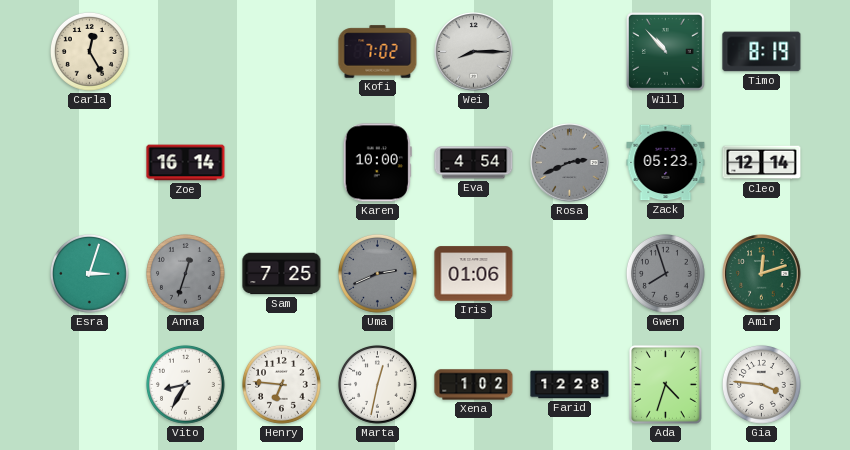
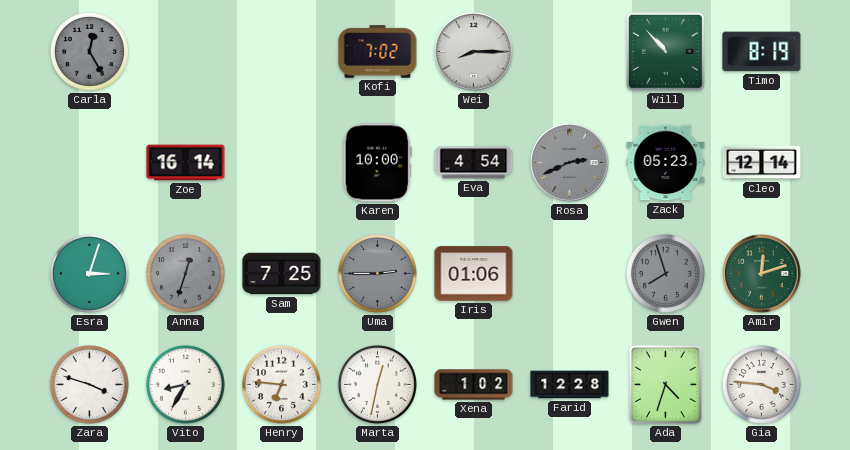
Carla dial: cream -> grey (89, 51)
Uma: 2:41 -> 2:45 (377, 273)
Zara: none -> 3:48 (89, 384)
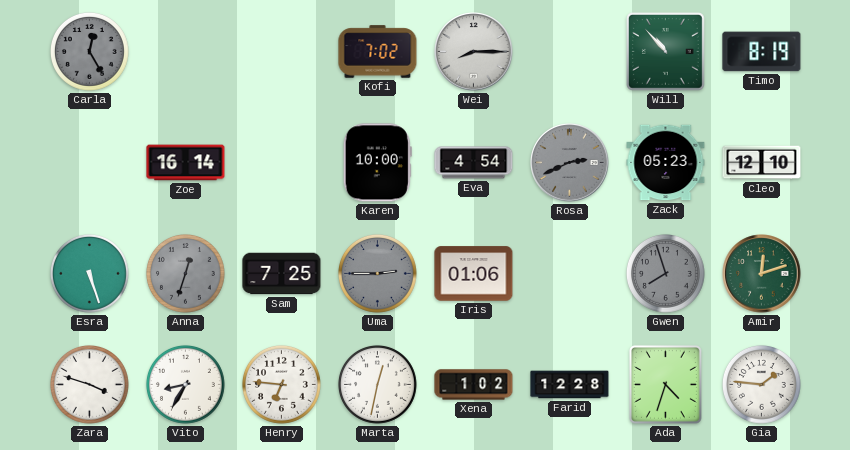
Cleo: 12:14 -> 12:10 (762, 163)
Esra: 3:03 -> 5:27 (89, 273)
Gia: 3:46 -> 1:46 (761, 384)
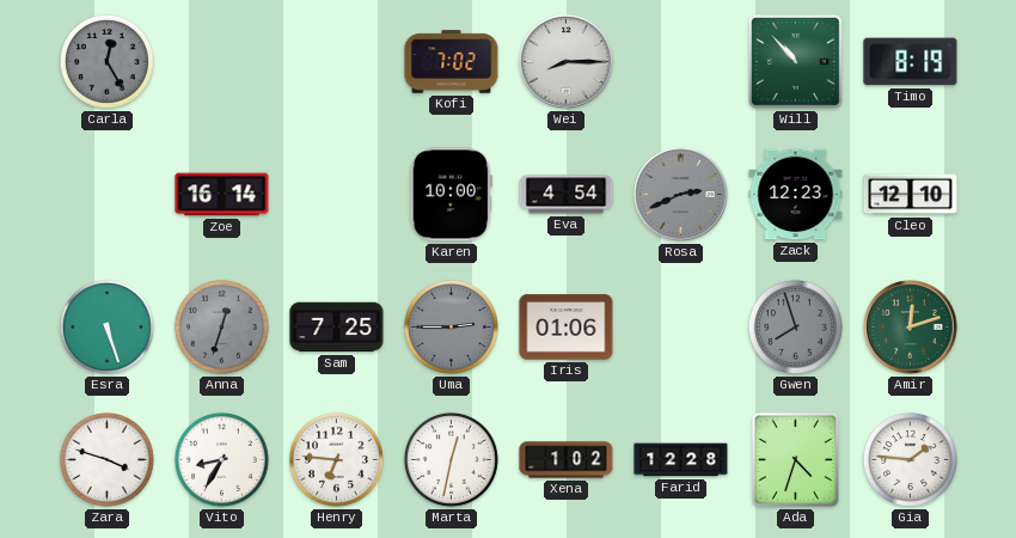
Zack: 05:23 -> 12:23 (796, 195)
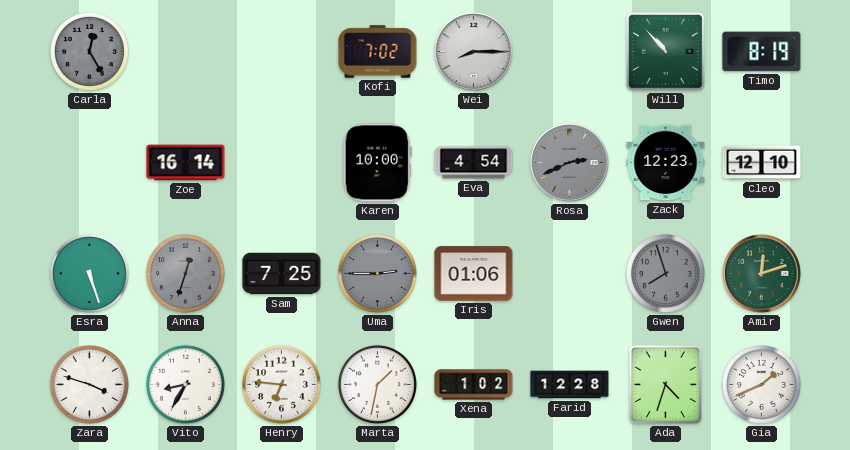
Marta: 12:32 -> 1:32 (377, 384)
Gia: 1:46 -> 1:41 (761, 384)
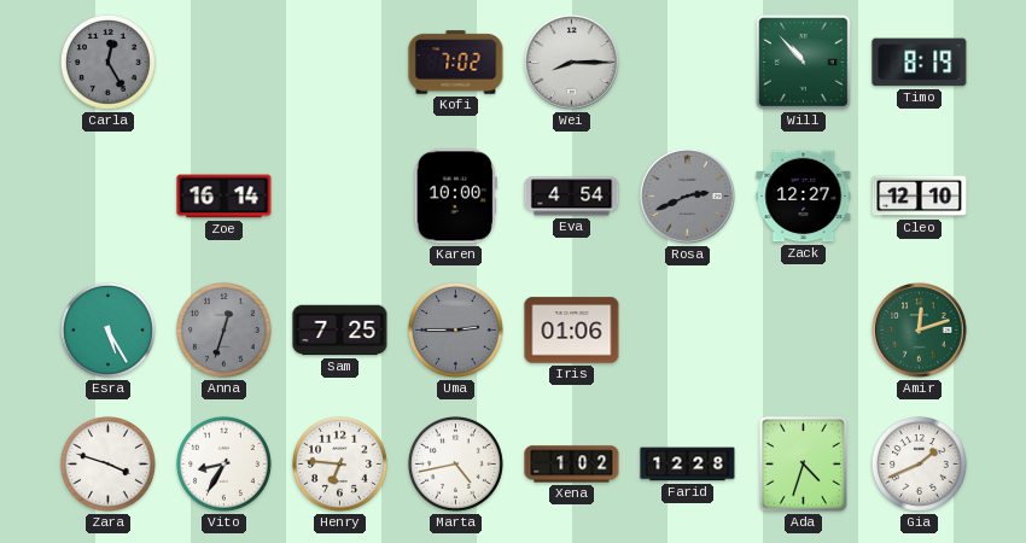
Zack: 12:23 -> 12:27 (804, 197)
Esra: 5:27 -> 5:25 (107, 329)
Gwen: 7:57 -> none (665, 273)
Marta: 1:32 -> 4:43 (455, 463)
